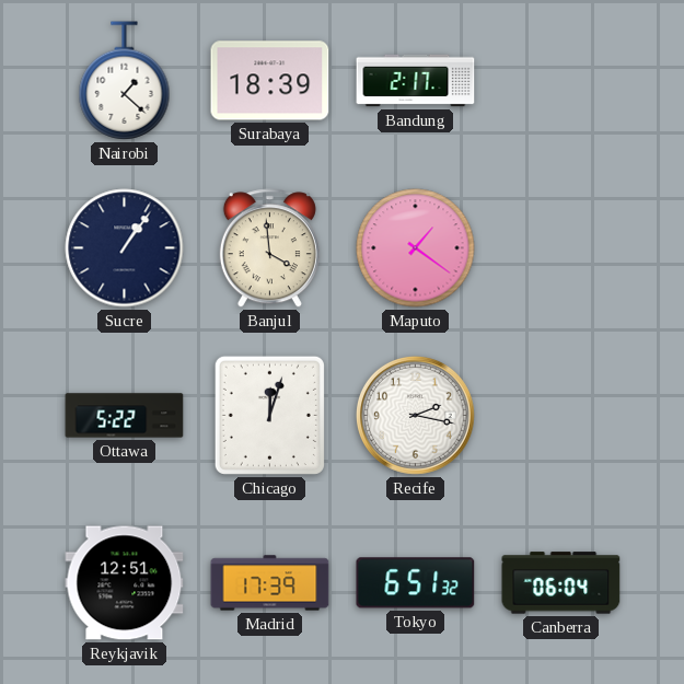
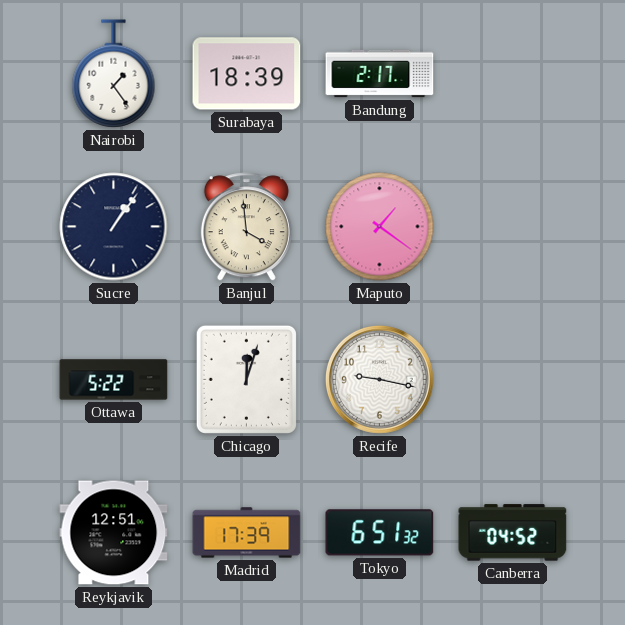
Nairobi: 1:22 -> 1:24 (114, 74)
Recife: 2:17 -> 9:17 (379, 379)
Canberra: 06:04 -> 04:52 (513, 533)
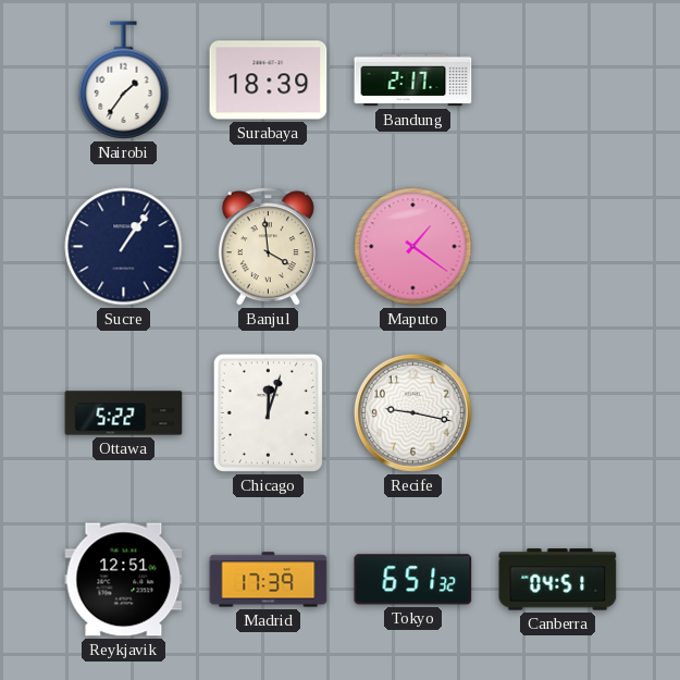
Nairobi: 1:24 -> 1:36 (124, 81)
Canberra: 04:52 -> 04:51 (558, 580)
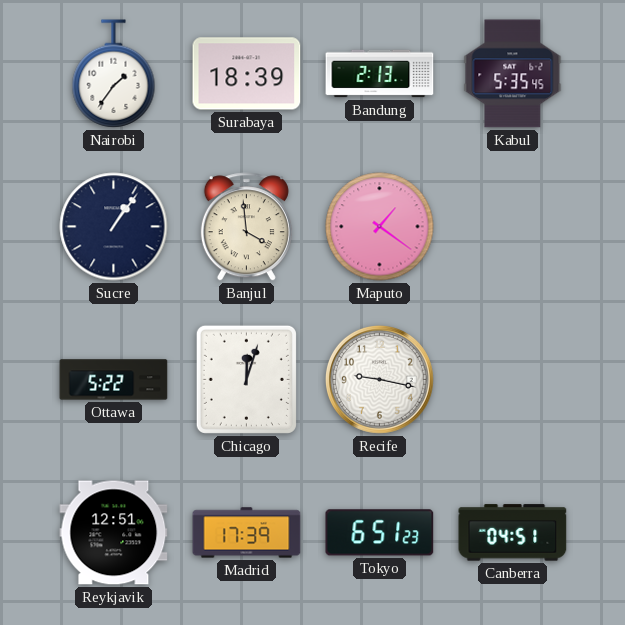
Bandung: 2:17 -> 2:13 (380, 74)
Kabul: none -> 5:35 (513, 74)
Tokyo: 6:51:32 -> 6:51:23 (380, 533)
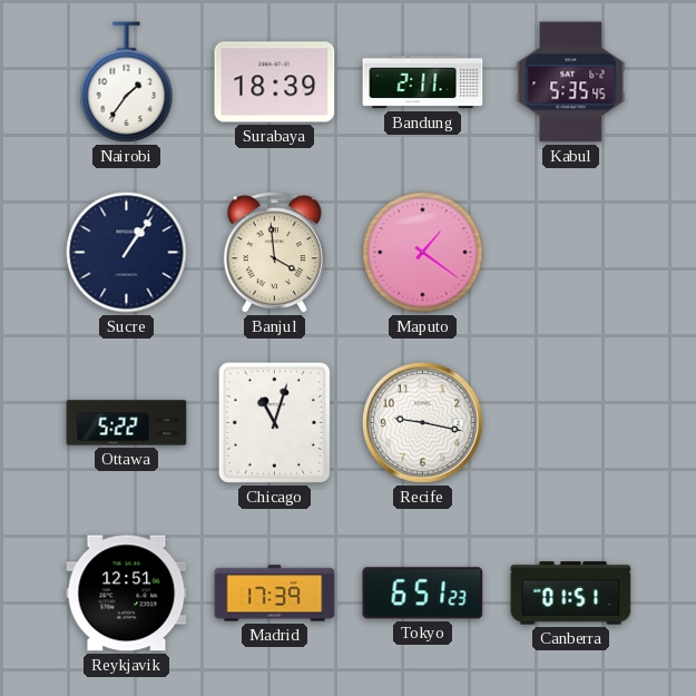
Bandung: 2:13 -> 2:11 (423, 82)
Chicago: 12:03 -> 11:03 (274, 422)
Canberra: 04:51 -> 01:51 (571, 594)
